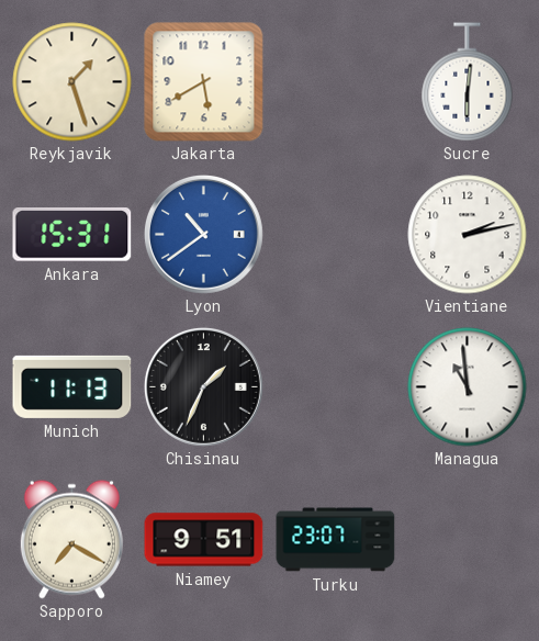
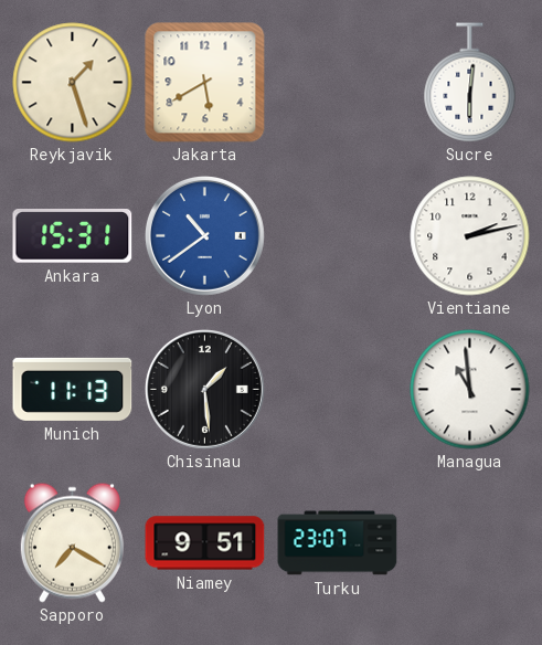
Chisinau: 1:34 -> 1:29 (204, 389)
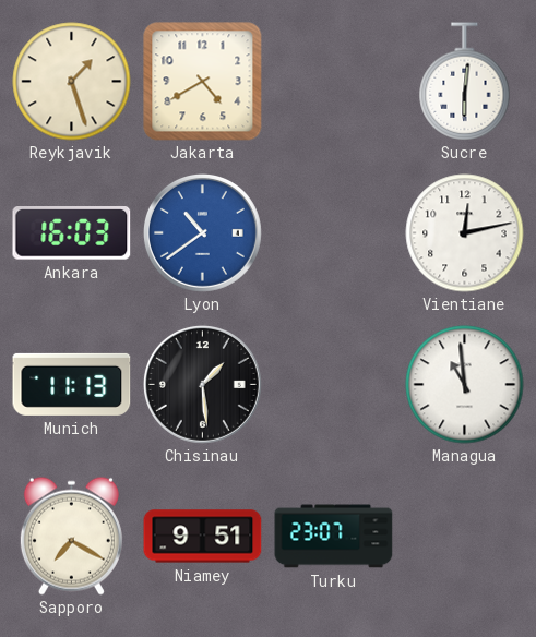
Jakarta: 5:40 -> 4:40 (203, 82)
Ankara: 15:31 -> 16:03 (72, 233)
Vientiane: 2:13 -> 12:13 (465, 233)
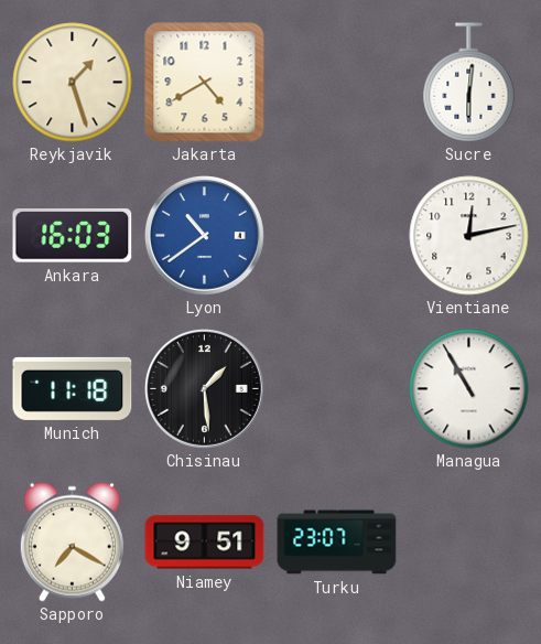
Munich: 11:13 -> 11:18 (73, 388)
Managua: 10:59 -> 10:55 (469, 389)
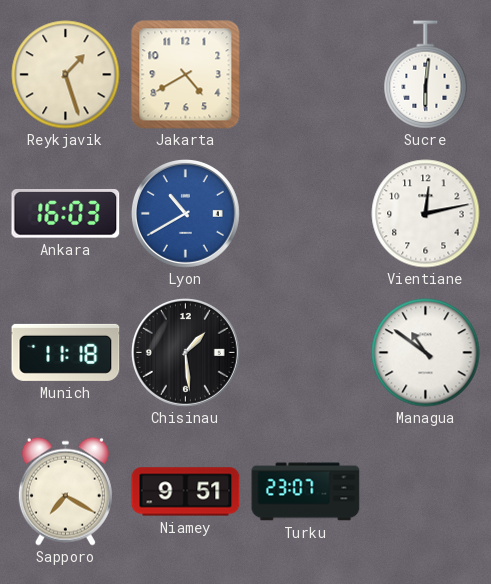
Lyon: 10:39 -> 10:40 (185, 213)
Managua: 10:55 -> 10:51 (426, 353)
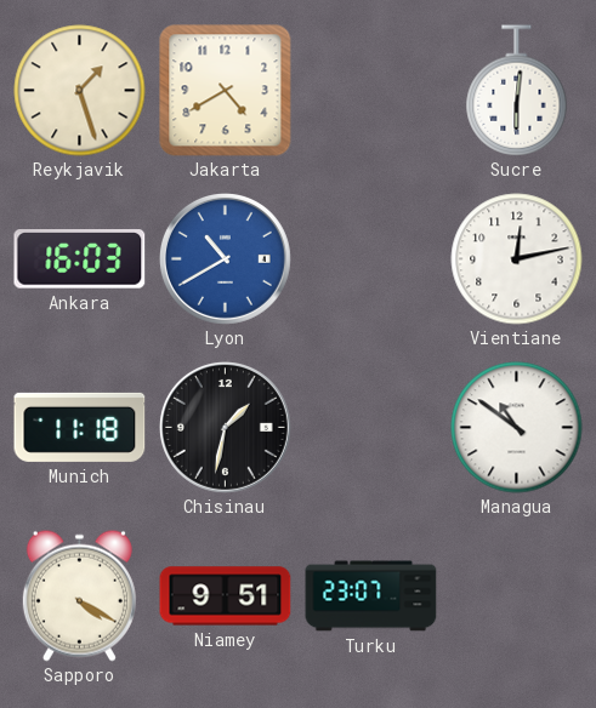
Chisinau: 1:29 -> 1:32 (225, 427)
Sapporo: 7:20 -> 4:20 (79, 595)
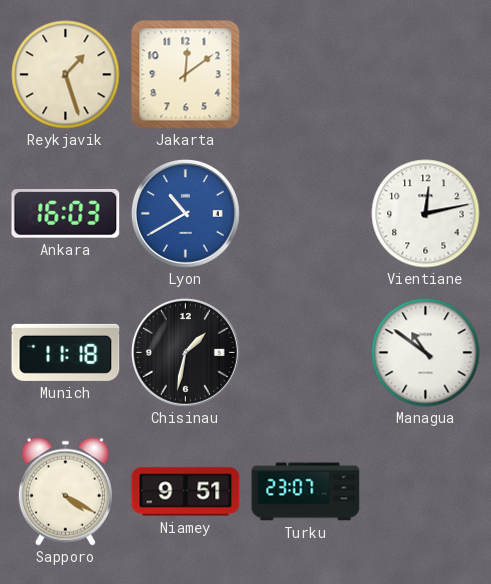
Jakarta: 4:40 -> 12:09 (186, 75)
Sucre: 6:01 -> none (517, 91)
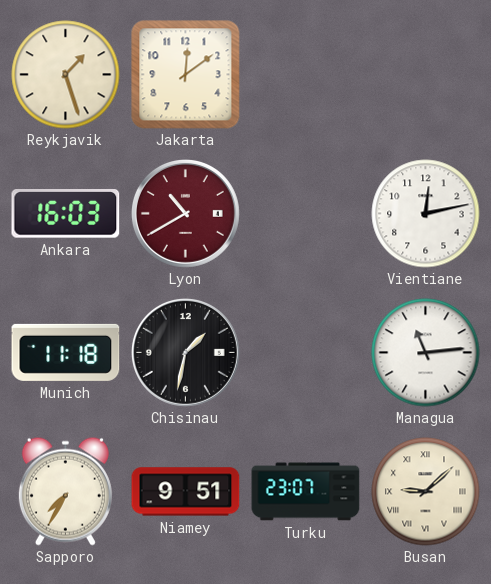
Lyon dial: blue -> burgundy (185, 213)
Managua: 10:51 -> 11:14 (426, 353)
Sapporo: 4:20 -> 7:35 (65, 491)
Busan: none -> 9:08 (426, 492)
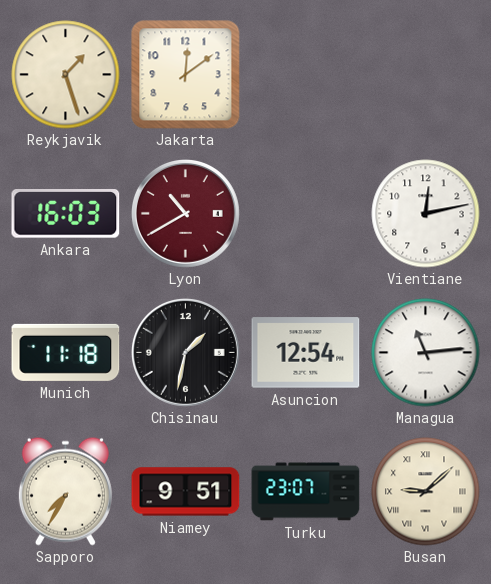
Asuncion: none -> 12:54 (306, 353)
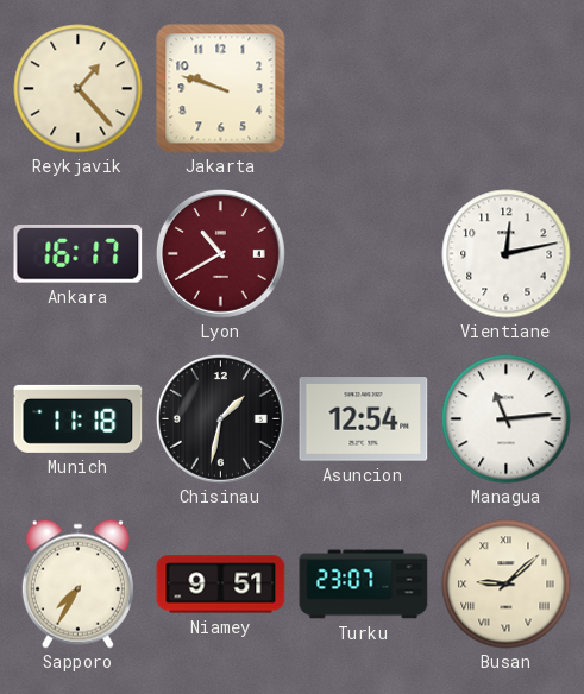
Reykjavik: 1:27 -> 1:23 (79, 89)
Jakarta: 12:09 -> 9:48 (221, 89)
Ankara: 16:03 -> 16:17 (79, 254)
